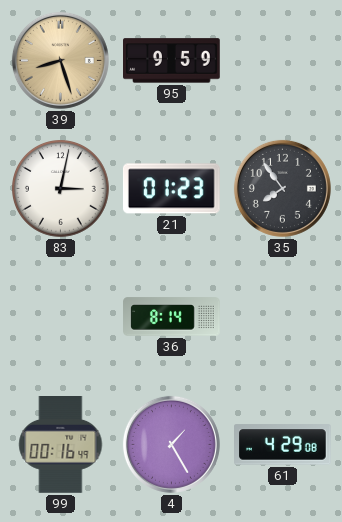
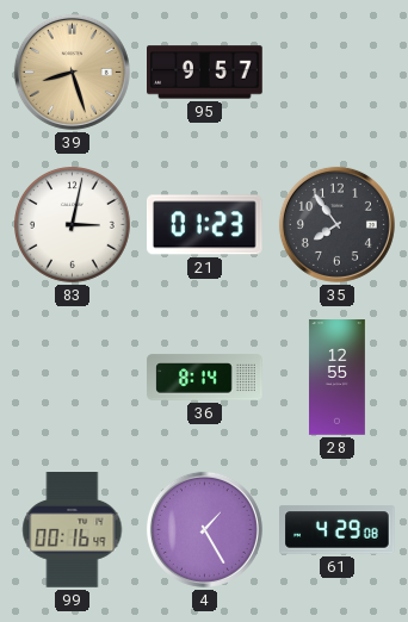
95: 9:59 -> 9:57 (205, 73)
28: none -> 12:55 (336, 378)
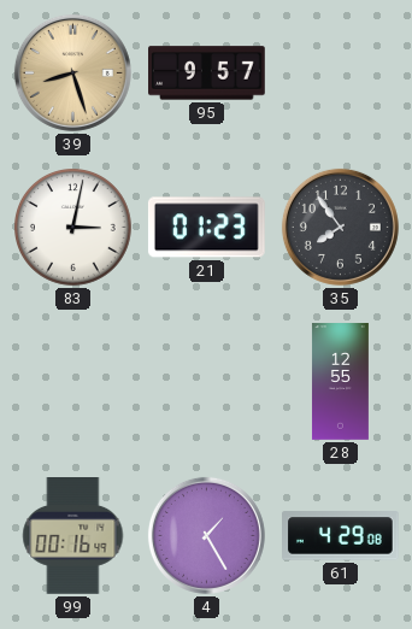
36: 8:14 -> none (205, 378)
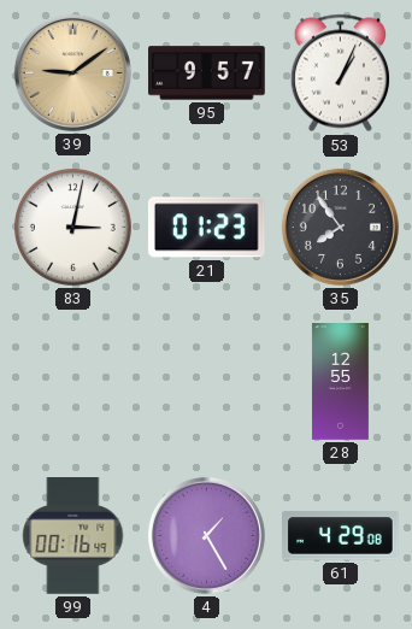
39: 8:27 -> 9:09 (72, 72)
53: none -> 1:04 (340, 74)
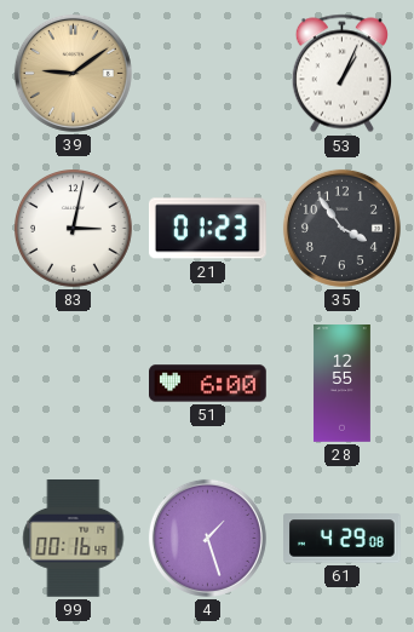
95: 9:57 -> none (207, 74)
35: 7:54 -> 3:54 (341, 228)
51: none -> 6:00 (208, 384)
4: 1:25 -> 1:27 (207, 538)
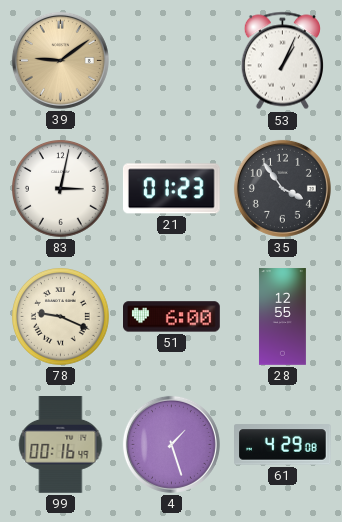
78: none -> 9:19 (61, 317)
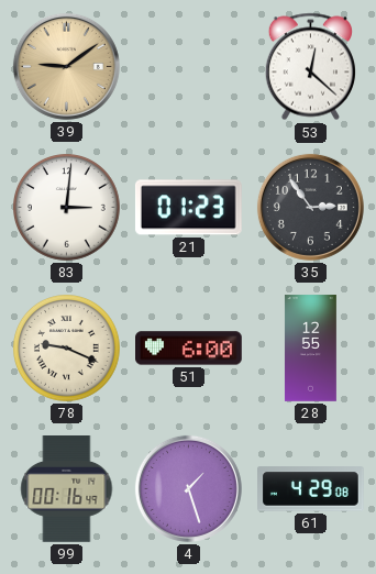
53: 1:04 -> 12:22 (310, 67)
83: 3:02 -> 3:01 (67, 208)
35: 3:54 -> 2:54 (310, 207)
